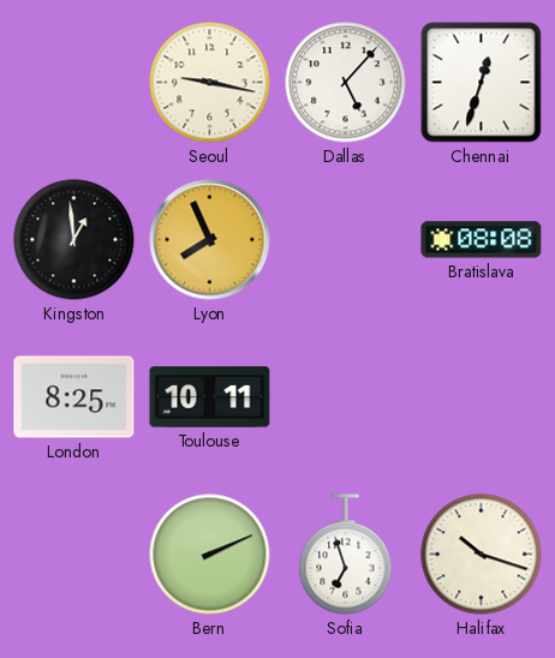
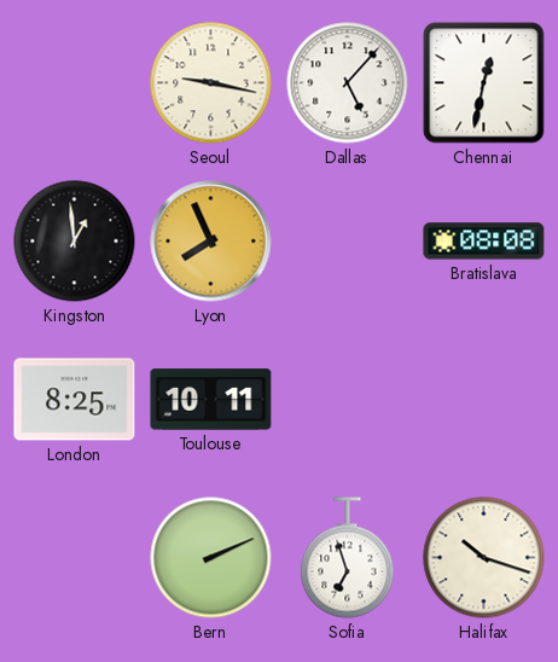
Chennai: 12:33 -> 12:32 (484, 83)
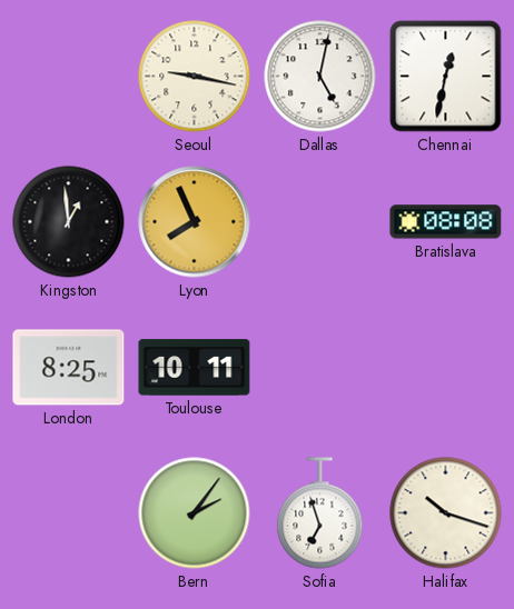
Dallas: 5:07 -> 5:02 (320, 77)
Bern: 2:11 -> 2:06 (195, 513)
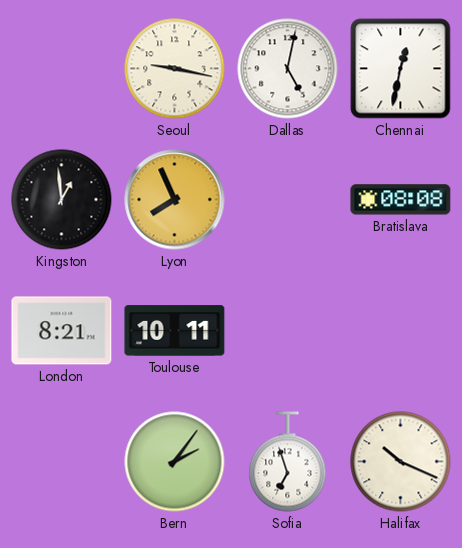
London: 8:25 -> 8:21 (62, 331)
Halifax: 10:18 -> 10:19 (401, 462)
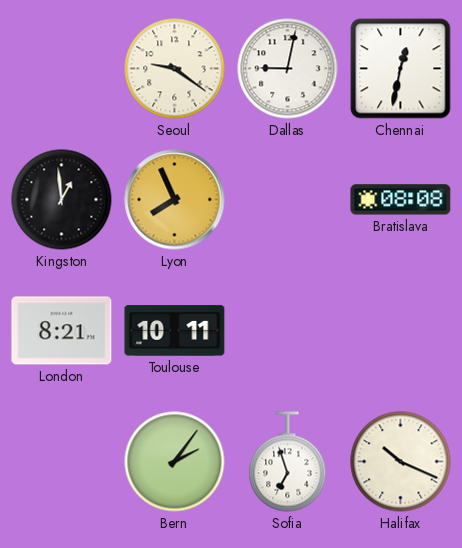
Seoul: 9:17 -> 9:21 (175, 69)
Dallas: 5:02 -> 9:02 (288, 69)
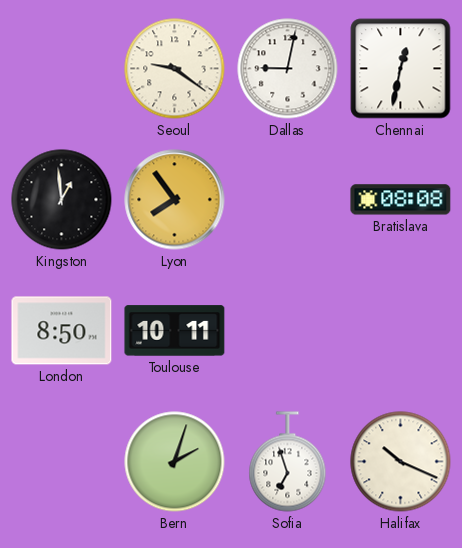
Lyon: 7:56 -> 7:54 (175, 200)
London: 8:21 -> 8:50 (62, 331)
Bern: 2:06 -> 2:03 (175, 462)
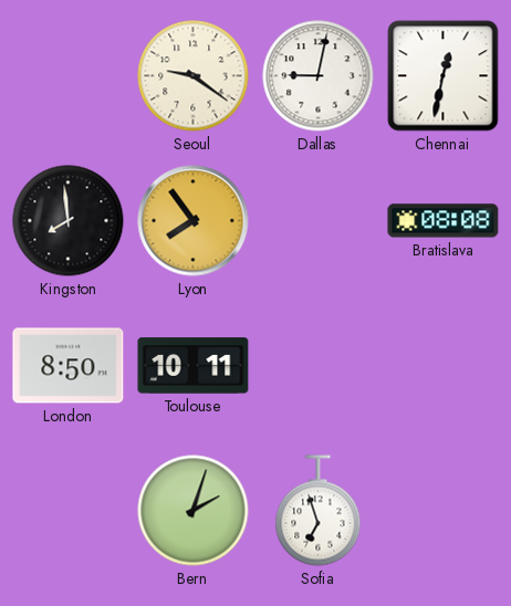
Kingston: 12:59 -> 7:59 (69, 221)
Halifax: 10:19 -> none (401, 462)
